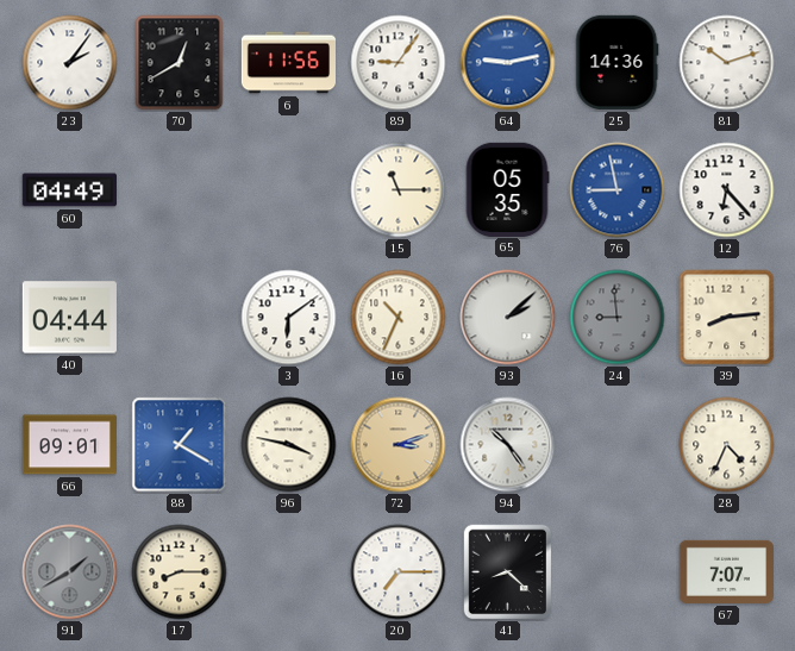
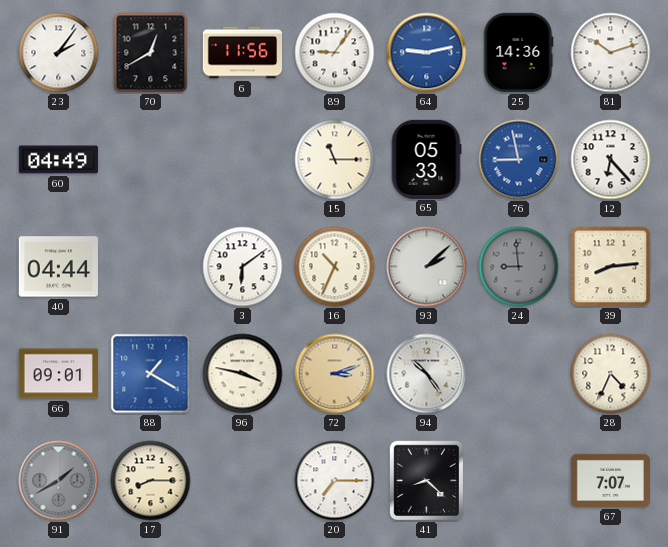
65: 05:35 -> 05:33 (426, 159)
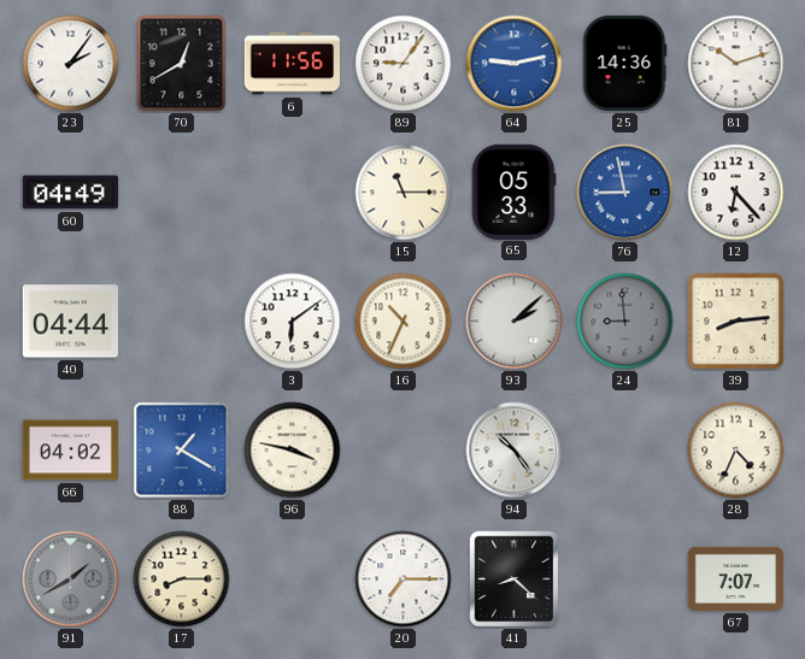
66: 09:01 -> 04:02 (70, 451)
72: 3:12 -> none (335, 374)
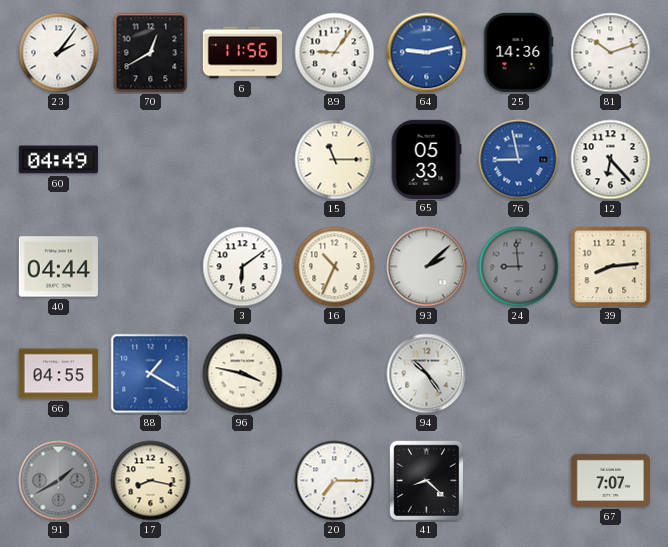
66: 04:02 -> 04:55 (58, 374)
28: 4:34 -> none (736, 451)
17: 8:15 -> 8:17 (151, 481)
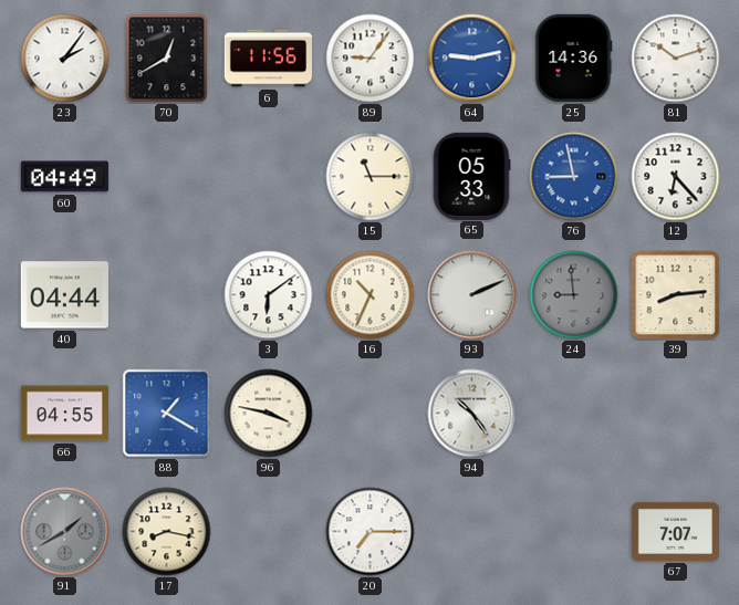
93: 2:08 -> 2:11 (472, 295)
41: 8:22 -> none (427, 481)
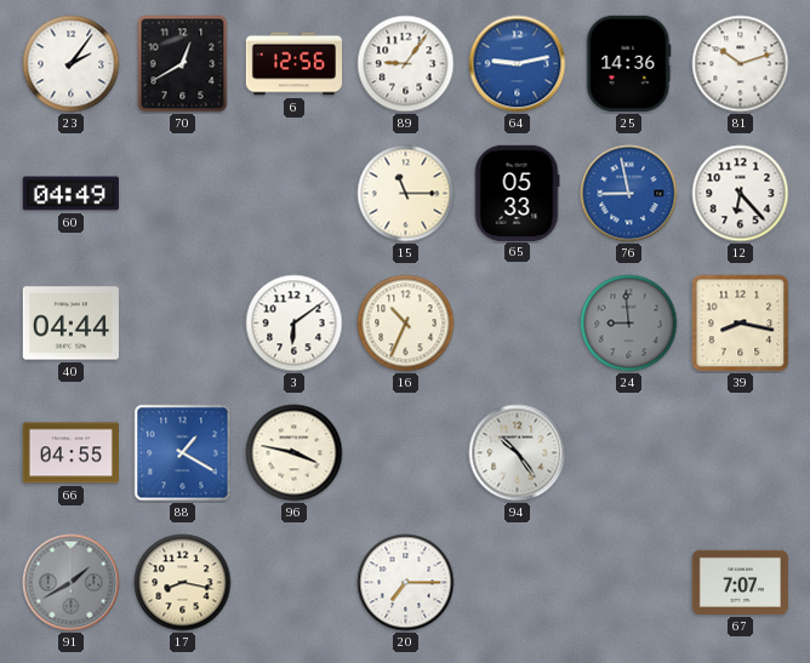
6: 11:56 -> 12:56 (293, 64)
93: 2:11 -> none (472, 295)
39: 8:14 -> 8:17 (741, 324)
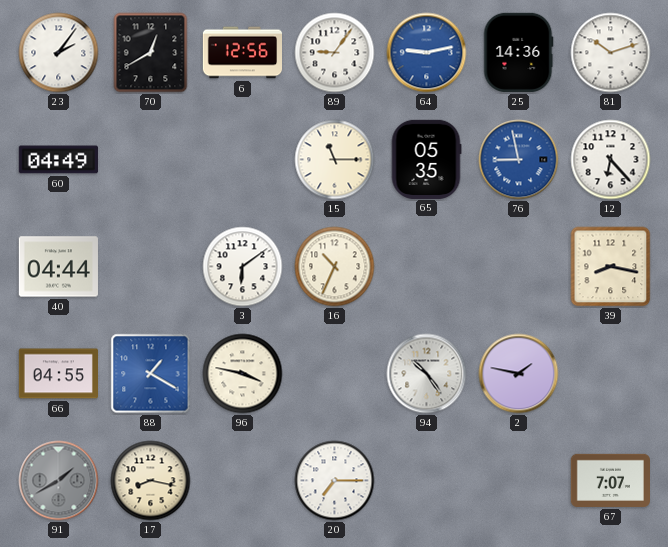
65: 05:33 -> 05:35 (426, 159)
24: 8:59 -> none (629, 324)
2: none -> 1:47 (519, 374)
